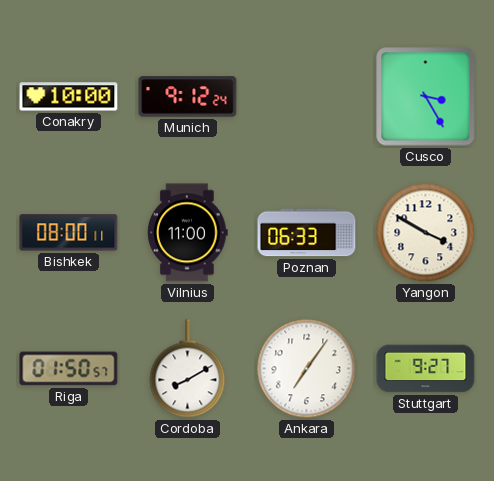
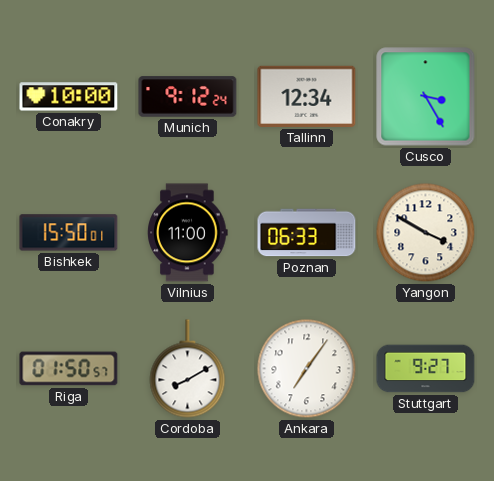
Tallinn: none -> 12:34 (307, 96)
Bishkek: 08:00 -> 15:50 (69, 233)
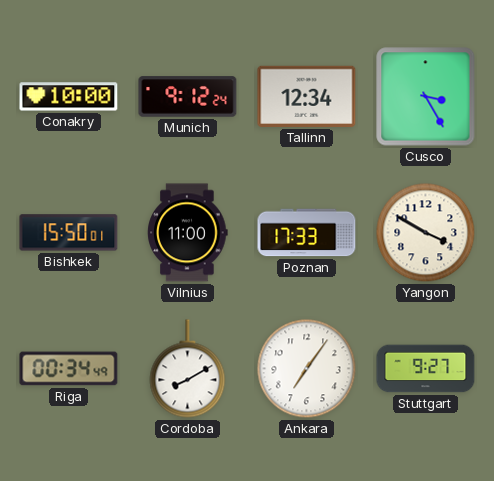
Poznan: 06:33 -> 17:33 (307, 233)
Riga: 01:50 -> 00:34 (69, 369)
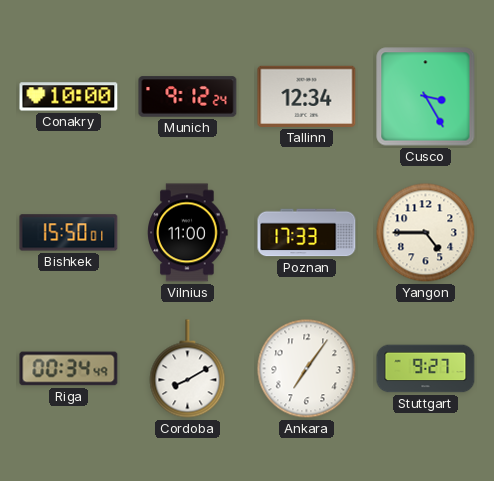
Yangon: 3:50 -> 4:45 (426, 233)
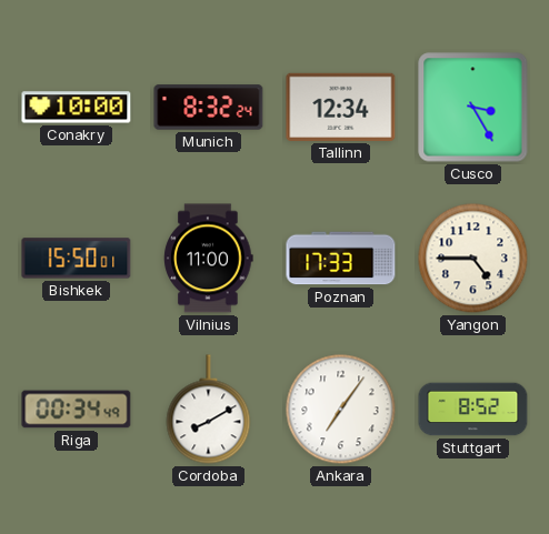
Munich: 9:12 -> 8:32 (209, 108)
Stuttgart: 9:27 -> 8:52 (473, 410)
